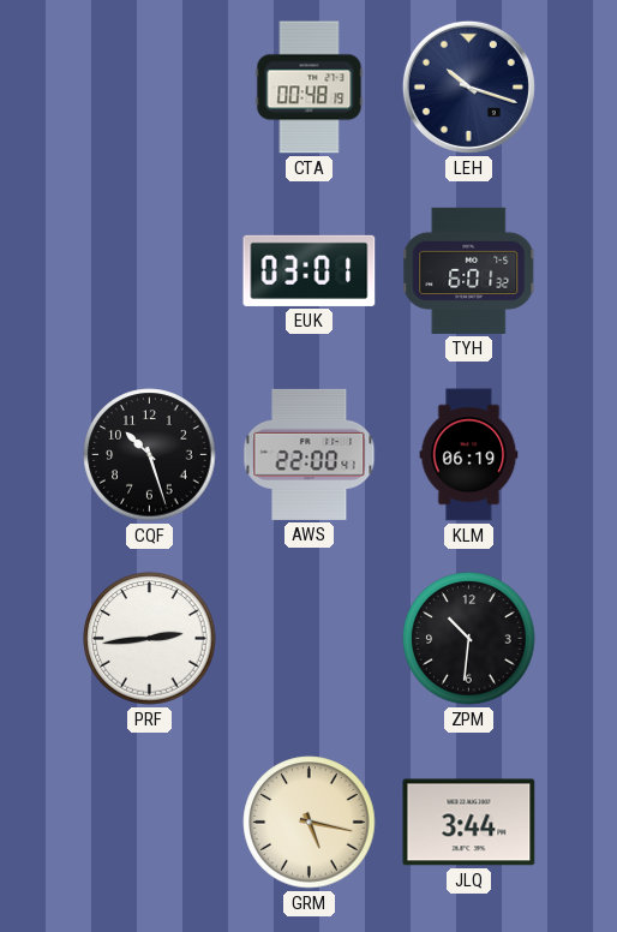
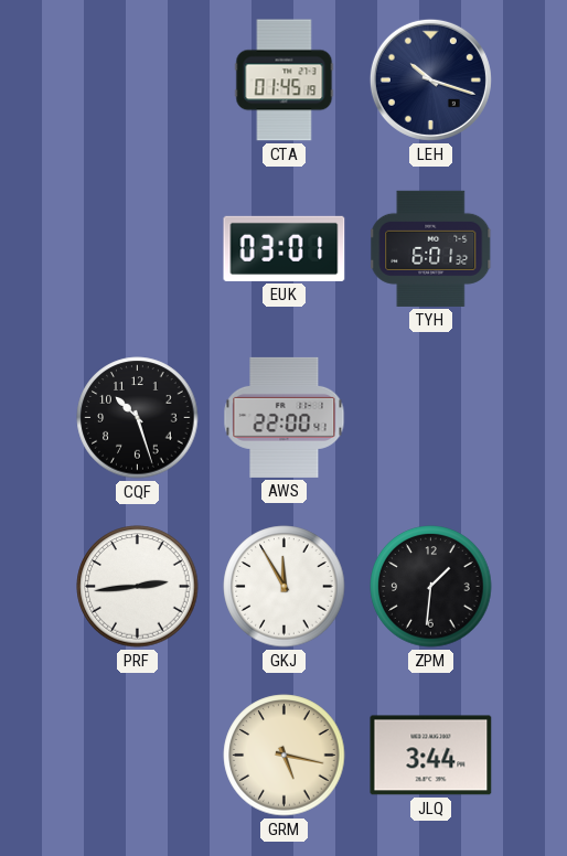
CTA: 00:48 -> 01:45 (285, 81)
KLM: 06:19 -> none (469, 455)
GKJ: none -> 11:55 (285, 587)
ZPM: 10:31 -> 1:31 (431, 587)
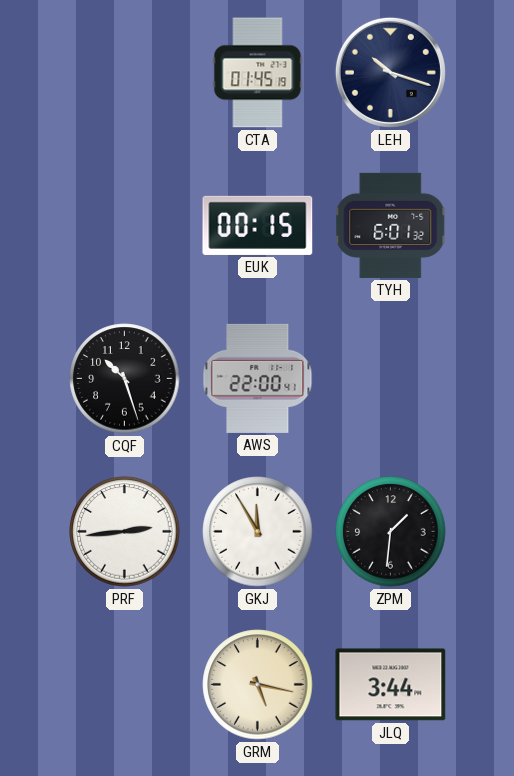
EUK: 03:01 -> 00:15 (258, 225)
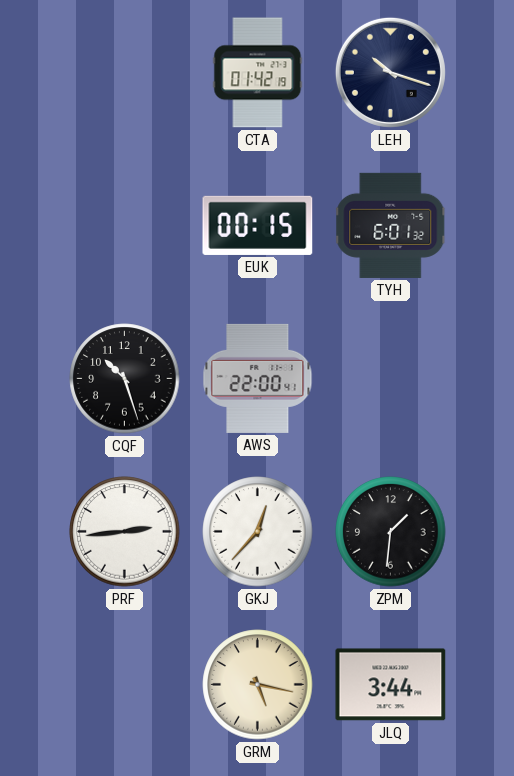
CTA: 01:45 -> 01:42 (258, 73)
GKJ: 11:55 -> 12:37 (258, 532)
